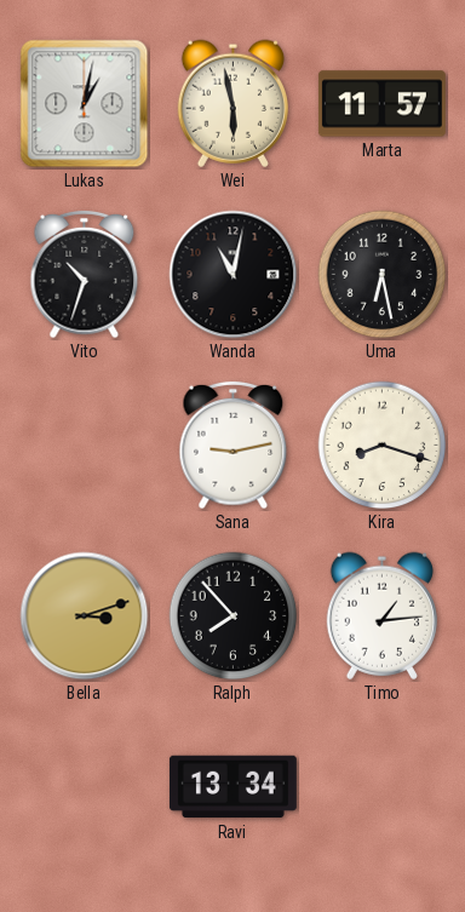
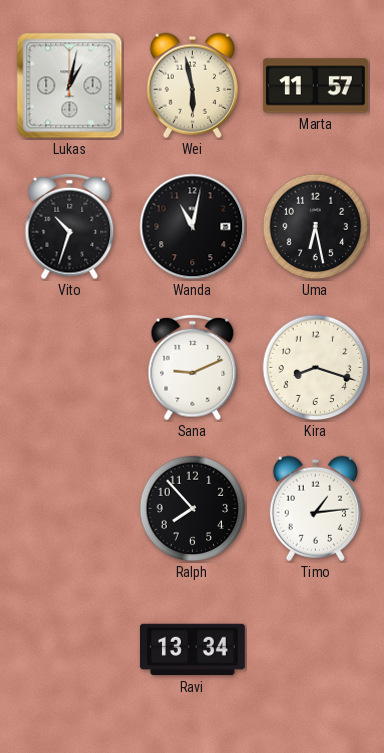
Sana: 9:13 -> 9:11 (193, 368)
Bella: 3:12 -> none (85, 616)
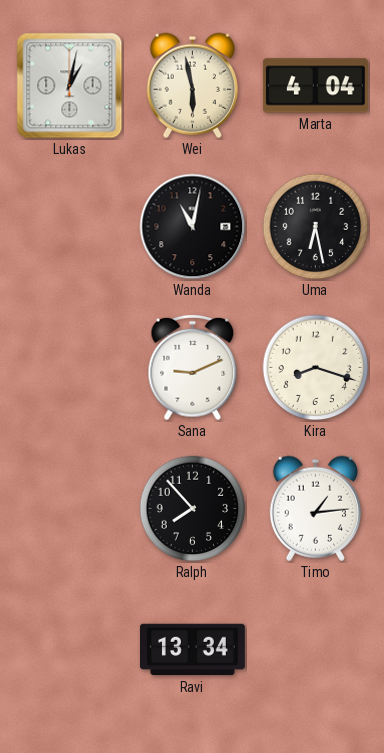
Marta: 11:57 -> 4:04 (315, 86)
Vito: 10:33 -> none (70, 227)
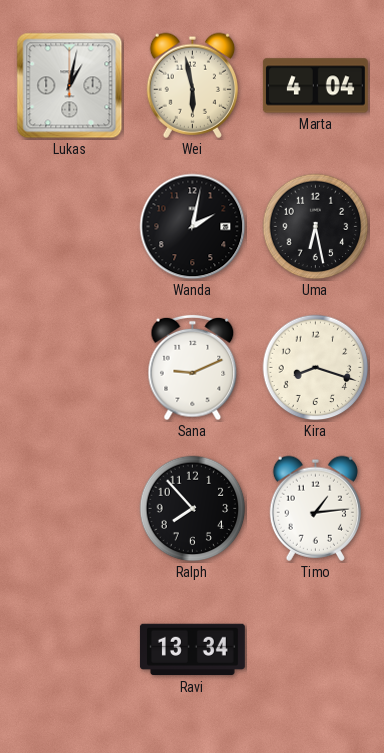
Wanda: 11:02 -> 2:02 (193, 227)
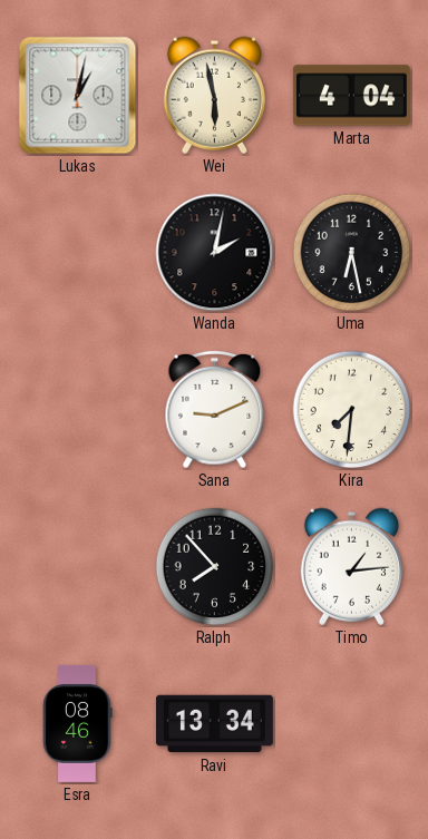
Kira: 8:18 -> 7:31 (352, 410)
Esra: none -> 08:46 (77, 723)
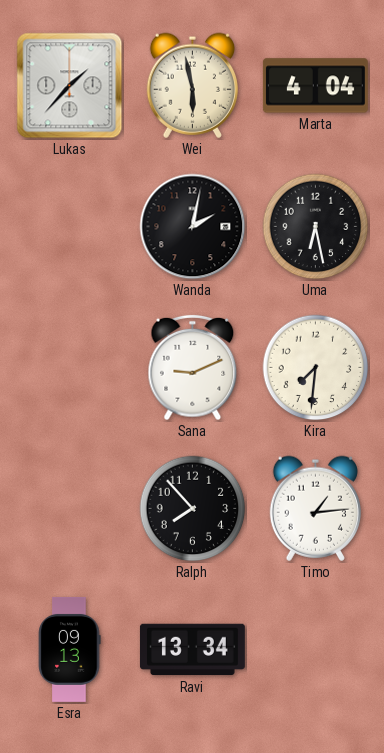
Lukas: 1:02 -> 1:37 (70, 86)
Esra: 08:46 -> 09:13 (69, 649)
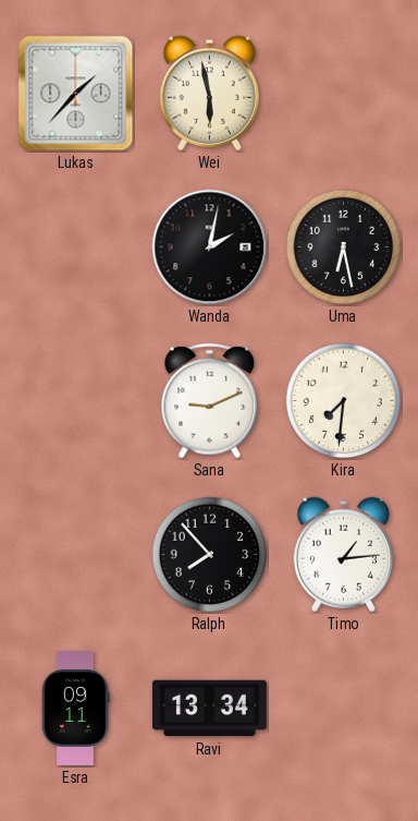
Marta: 4:04 -> none (315, 86)
Esra: 09:13 -> 09:11 (75, 708)
